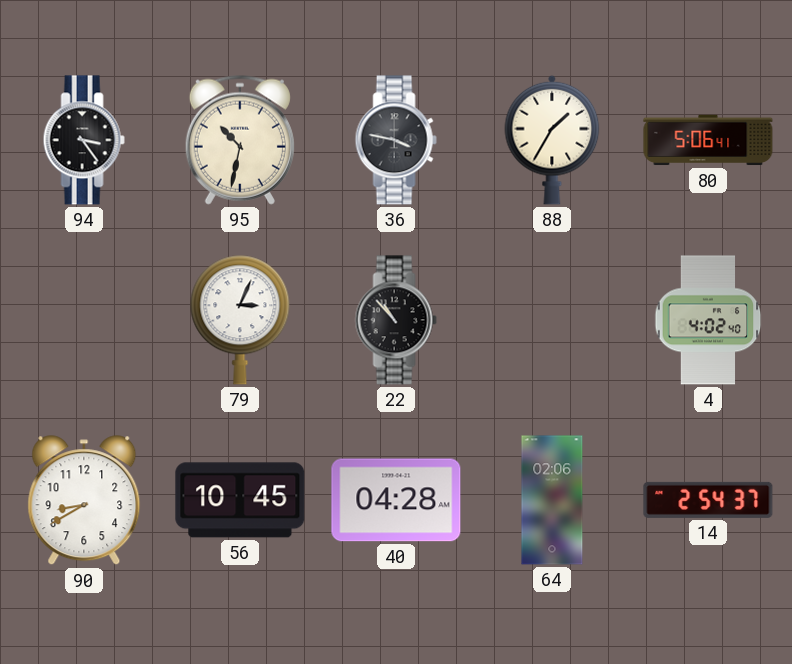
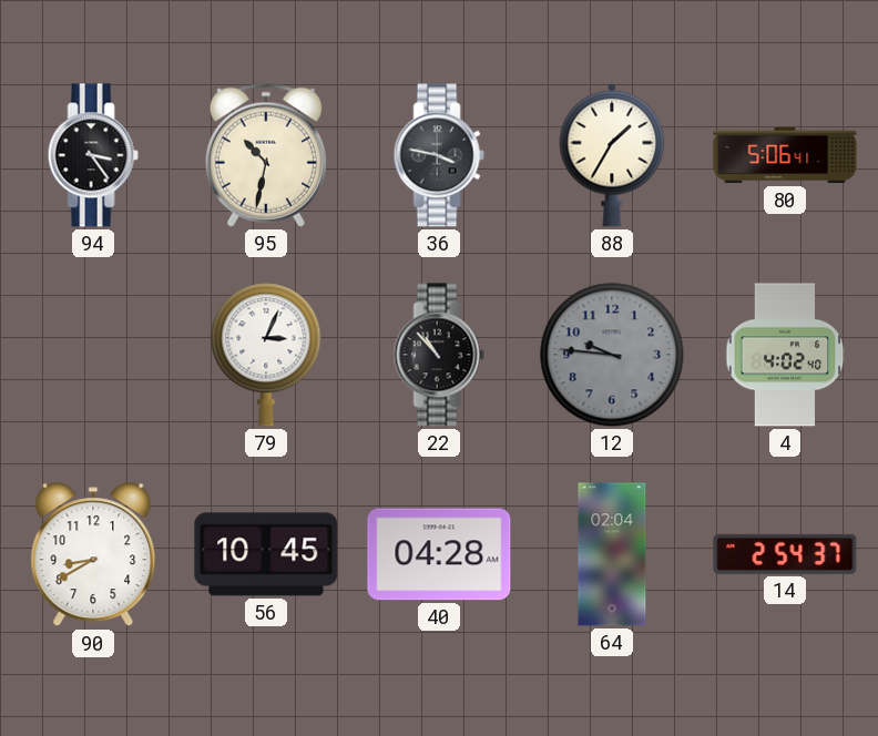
12: none -> 9:46 (612, 355)
64: 02:06 -> 02:04 (612, 554)
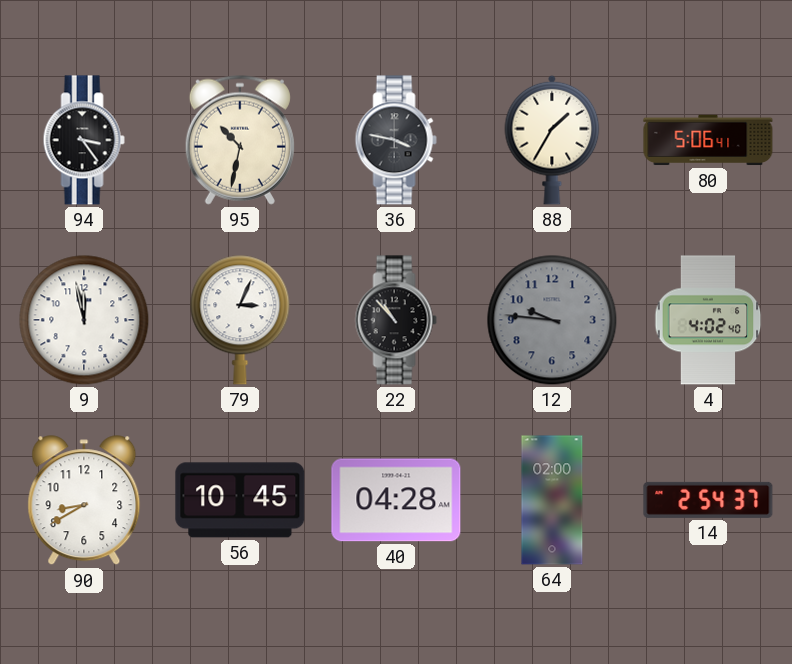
9: none -> 11:58 (84, 320)
64: 02:04 -> 02:00 (552, 500)
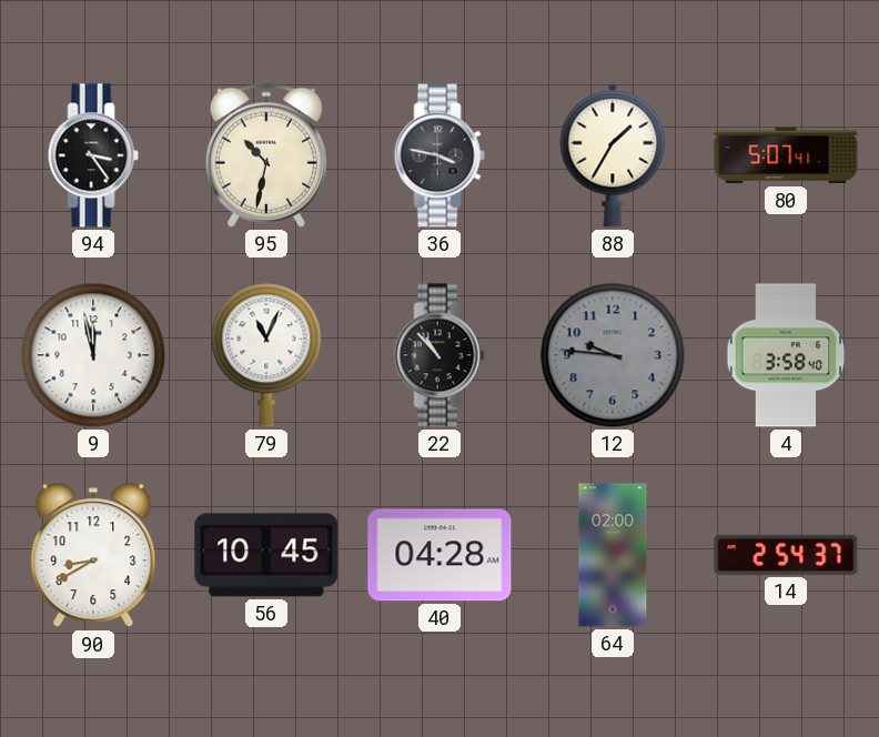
80: 5:06 -> 5:07 (786, 155)
79: 3:04 -> 11:04 (266, 355)
4: 4:02 -> 3:58 (786, 355)
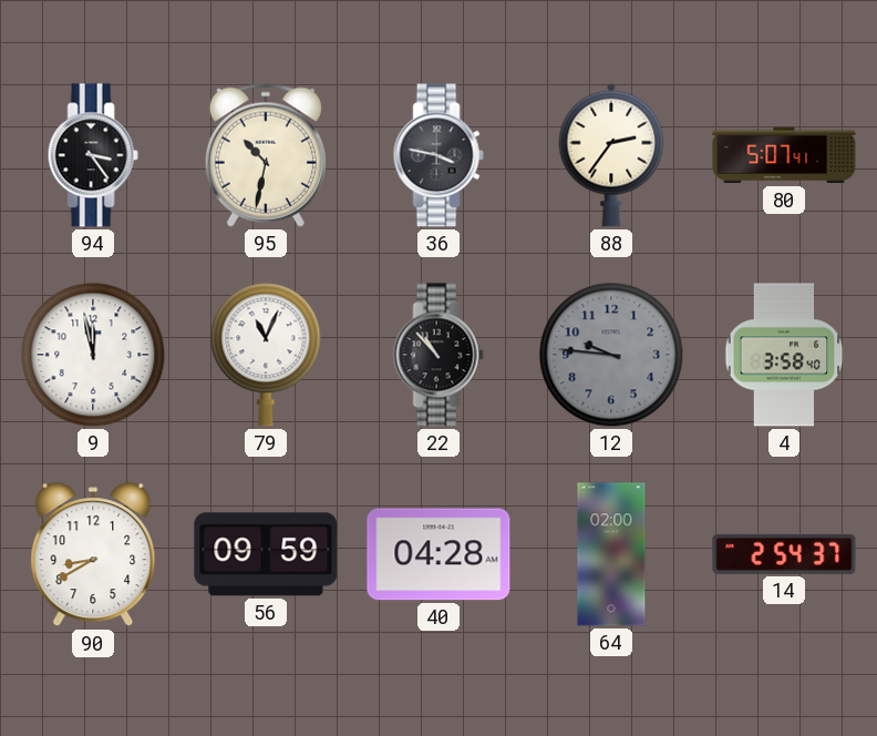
88: 1:35 -> 2:36 (611, 155)
56: 10:45 -> 09:59 (266, 554)
